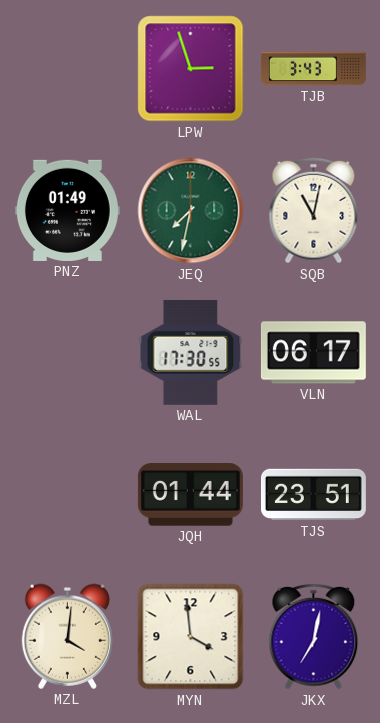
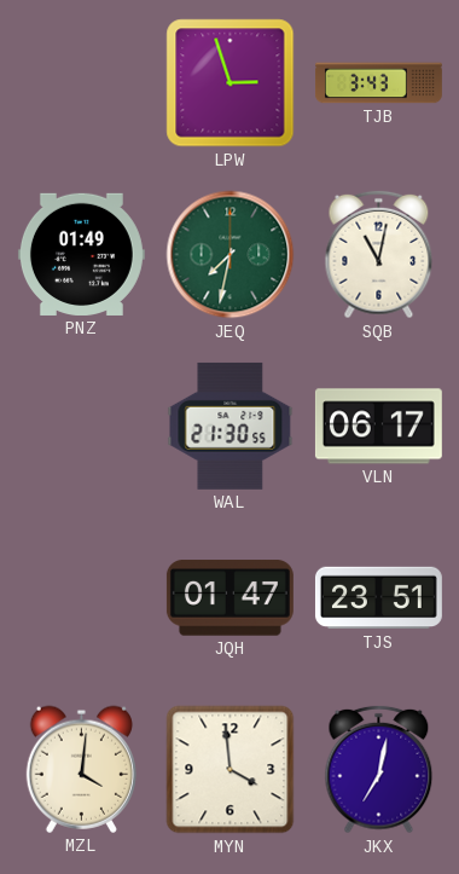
WAL: 17:30 -> 21:30 (231, 426)
JQH: 01:44 -> 01:47 (230, 598)
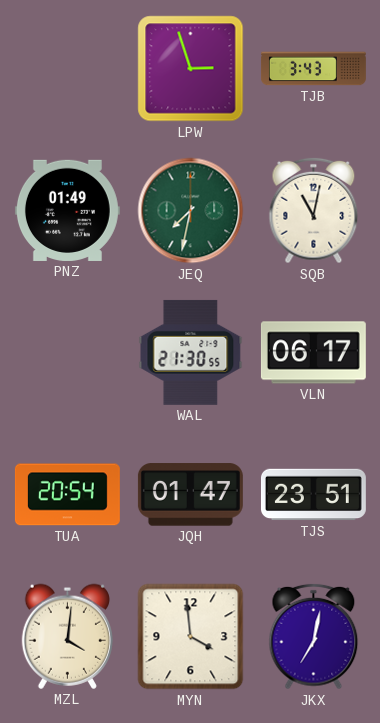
TUA: none -> 20:54 (67, 495)
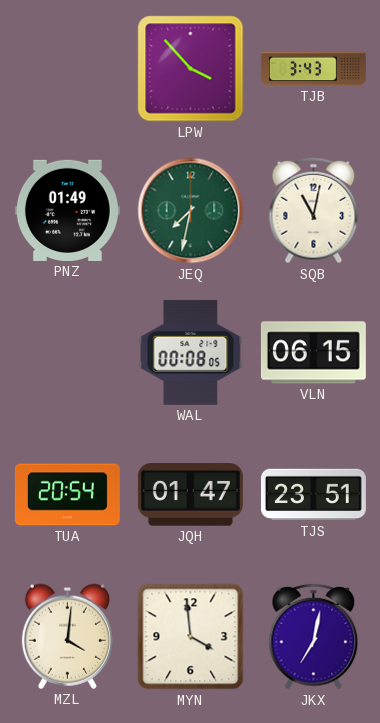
LPW: 2:57 -> 3:53 (191, 69)
WAL: 21:30 -> 00:08 (191, 352)
VLN: 06:17 -> 06:15 (313, 353)
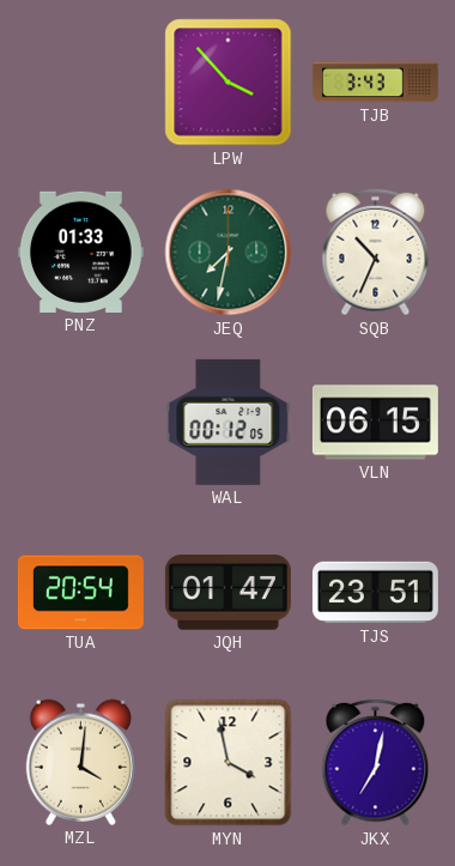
PNZ: 01:49 -> 01:33 (80, 252)
SQB: 11:02 -> 10:34 (376, 253)
WAL: 00:08 -> 00:12 (229, 422)
MYN: 3:59 -> 3:58 (229, 763)
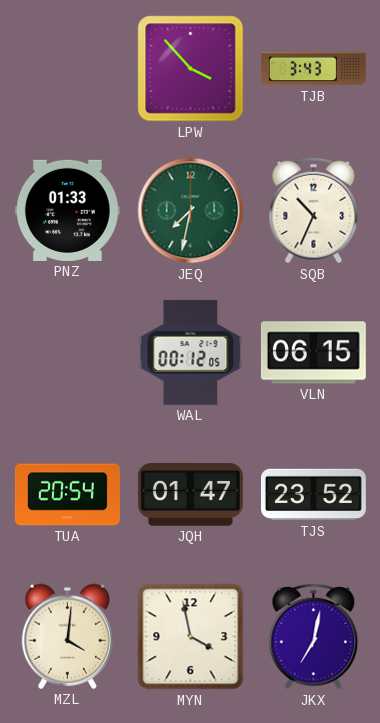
TJS: 23:51 -> 23:52 (313, 495)
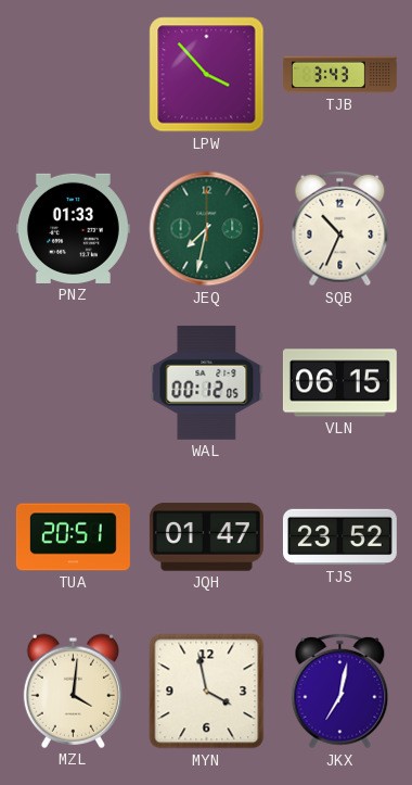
TUA: 20:54 -> 20:51 (73, 537)
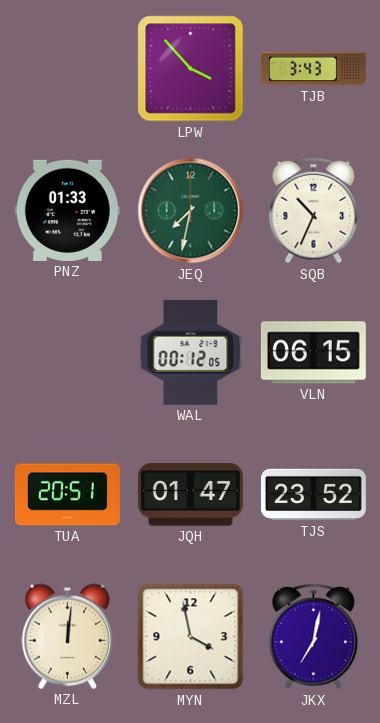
MZL: 4:01 -> 12:01 (67, 636)
